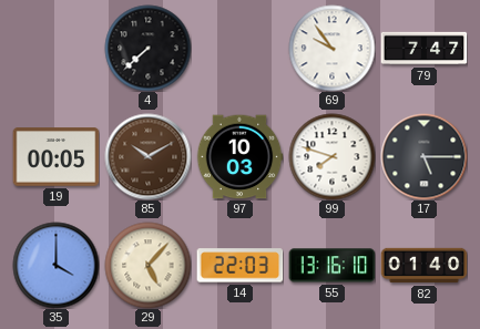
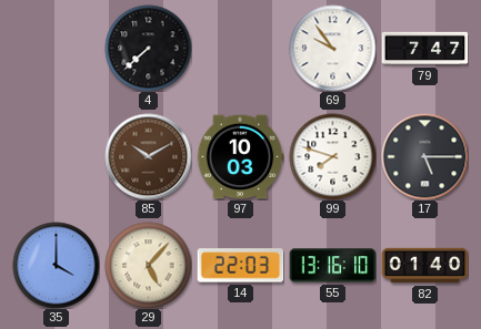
19: 00:05 -> none (55, 157)
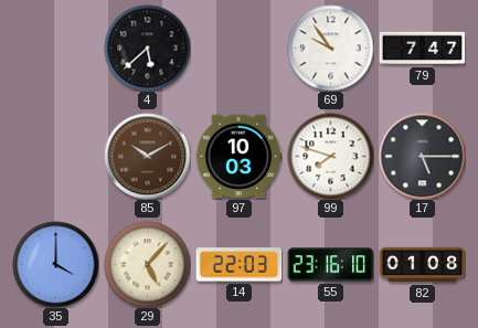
4: 7:38 -> 5:38 (147, 47)
55: 13:16 -> 23:16 (330, 265)
82: 01:40 -> 01:08 (422, 265)
